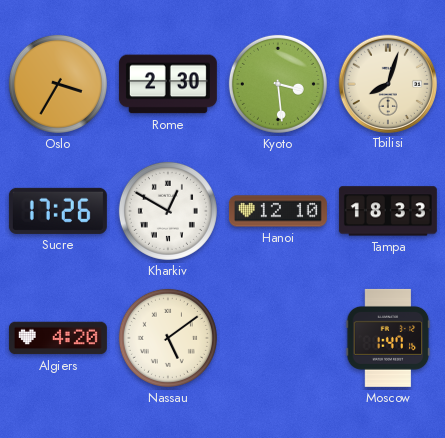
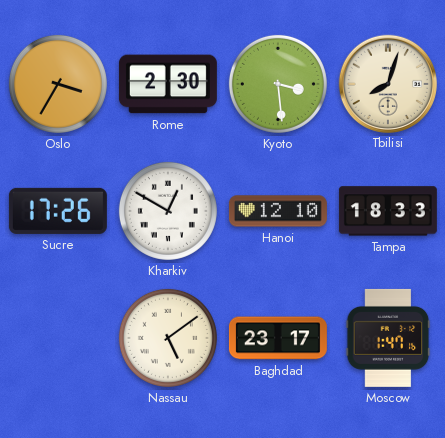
Algiers: 4:20 -> none (58, 338)
Baghdad: none -> 23:17 (278, 338)
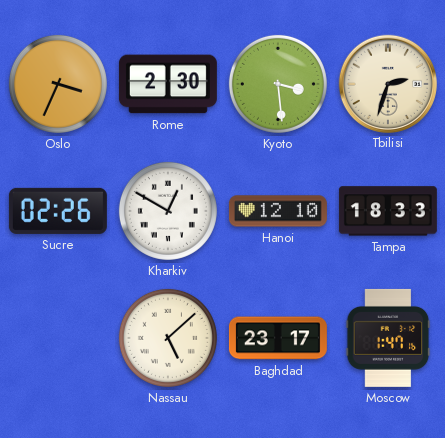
Oslo: 3:35 -> 3:34 (58, 84)
Tbilisi: 8:03 -> 2:33 (387, 83)
Sucre: 17:26 -> 02:26 (58, 211)
Nassau: 5:09 -> 5:08 (168, 338)
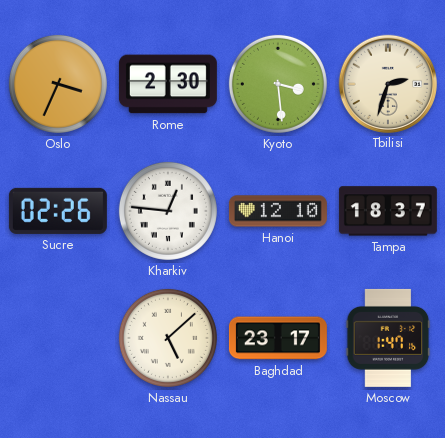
Kharkiv: 12:50 -> 12:46 (168, 211)
Tampa: 18:33 -> 18:37 (388, 211)
